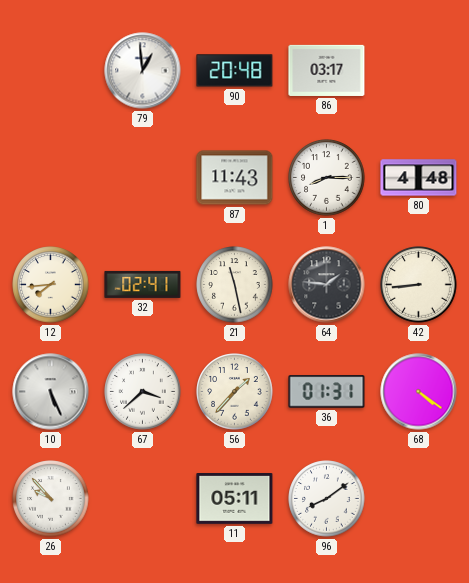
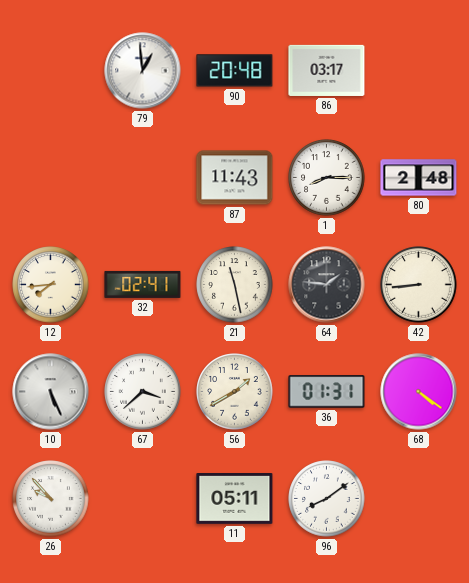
80: 4:48 -> 2:48 (419, 178)
56: 1:37 -> 1:40 (235, 392)
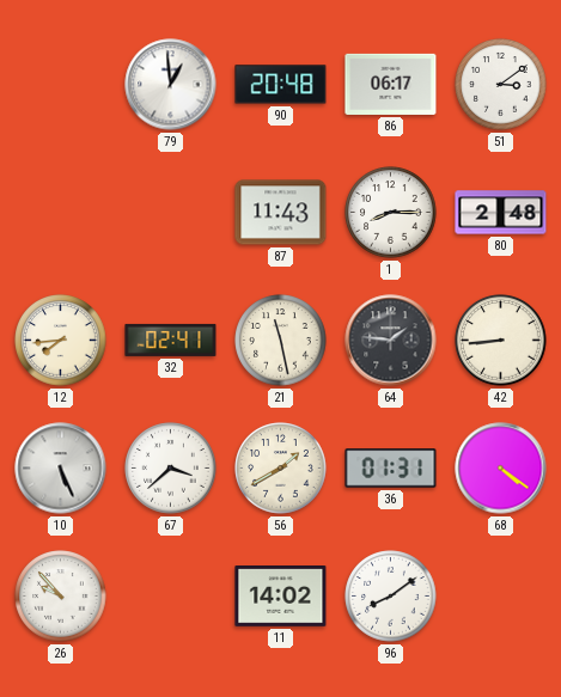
86: 03:17 -> 06:17 (391, 84)
51: none -> 3:09 (501, 85)
11: 05:11 -> 14:02 (281, 597)
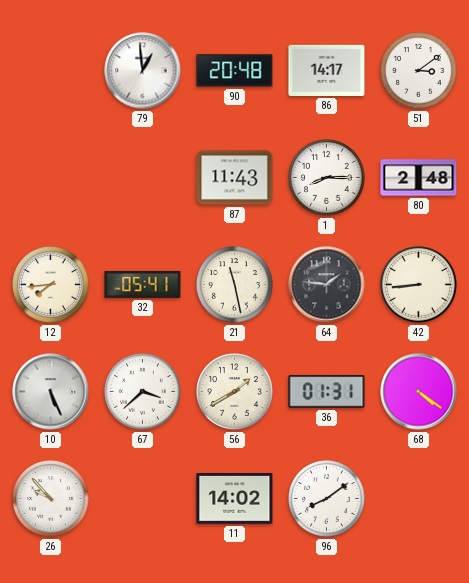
86: 06:17 -> 14:17 (327, 70)
32: 02:41 -> 05:41 (143, 284)
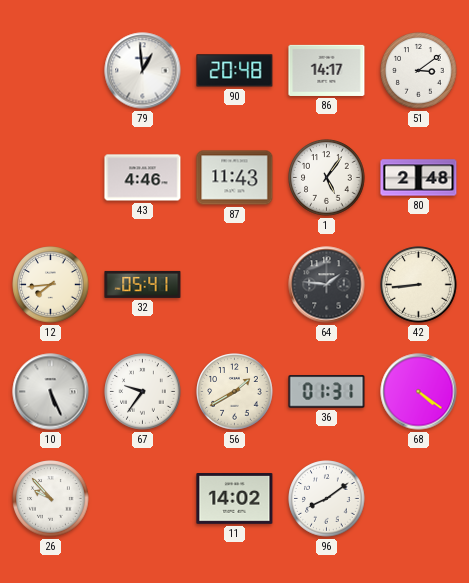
43: none -> 4:46 (143, 178)
1: 8:15 -> 5:06 (327, 178)
21: 11:28 -> none (235, 285)
67: 3:38 -> 9:36 (143, 392)
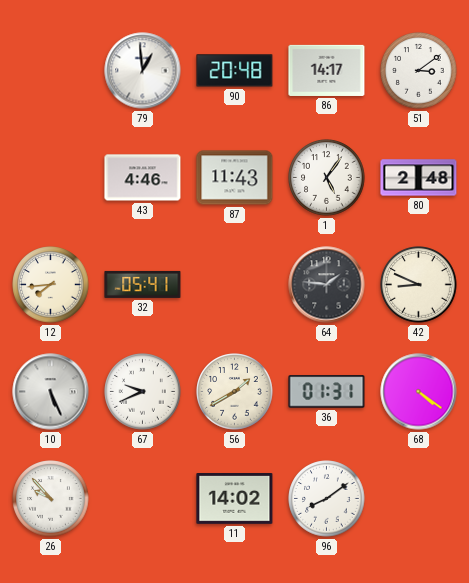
42: 8:44 -> 8:49 (419, 285)
67: 9:36 -> 9:41 (143, 392)
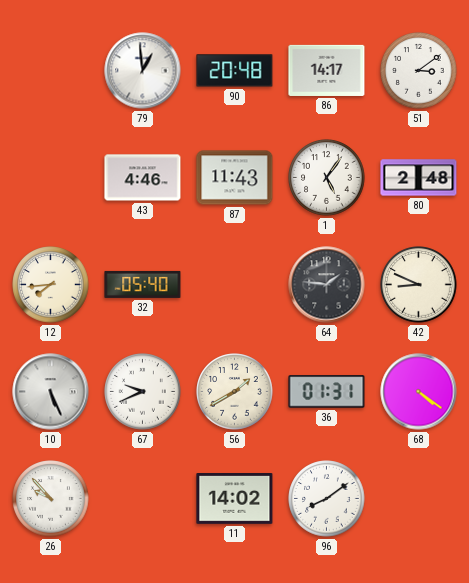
32: 05:41 -> 05:40 (143, 284)
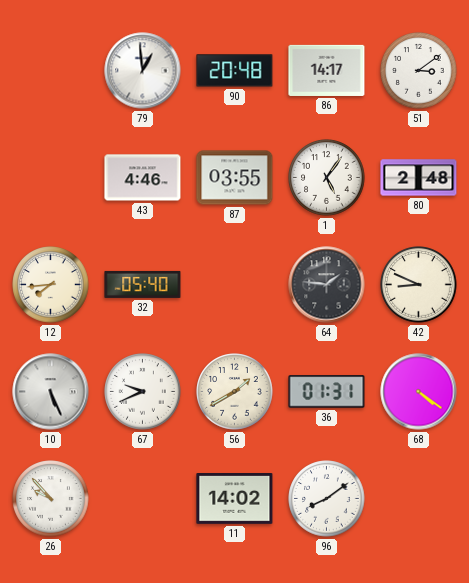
87: 11:43 -> 03:55 (235, 178)
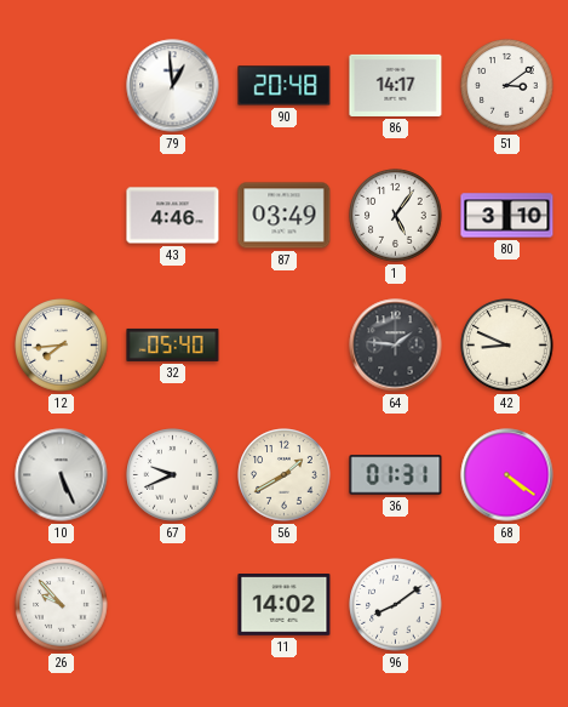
87: 03:55 -> 03:49 (285, 216)
80: 2:48 -> 3:10 (507, 216)
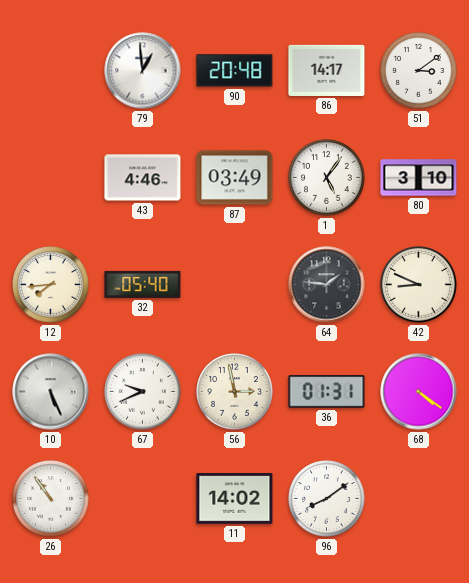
56: 1:40 -> 2:58 (235, 392)
26: 9:53 -> 10:54 (51, 499)
